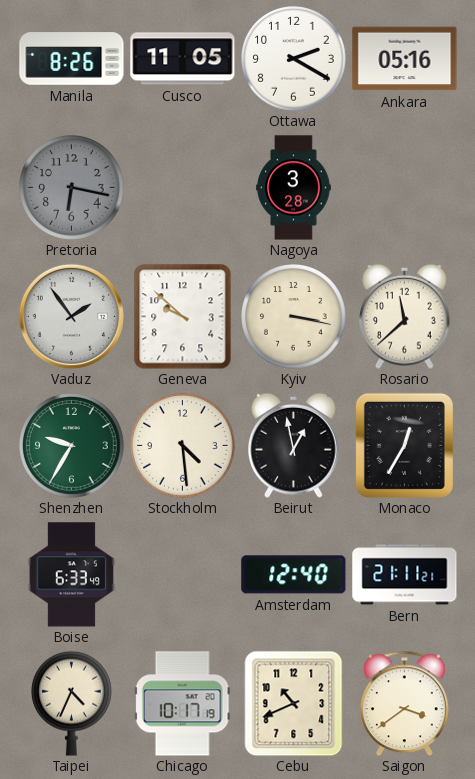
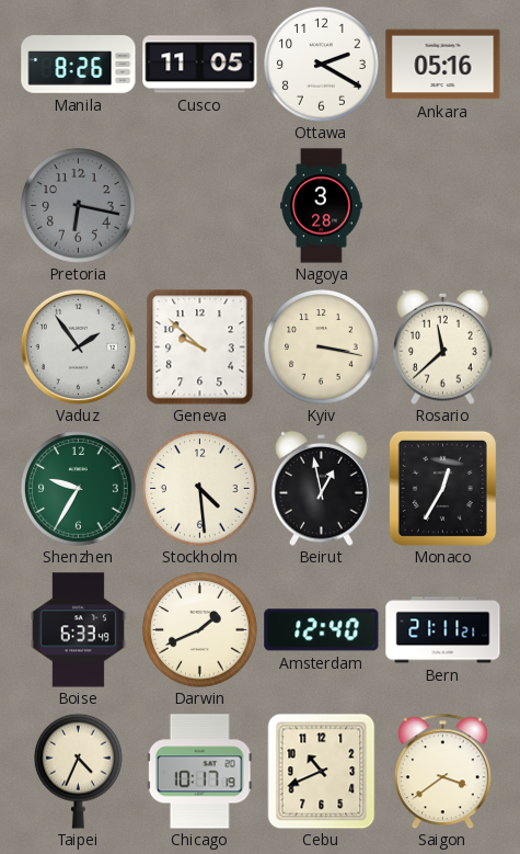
Darwin: none -> 1:41 (200, 630)
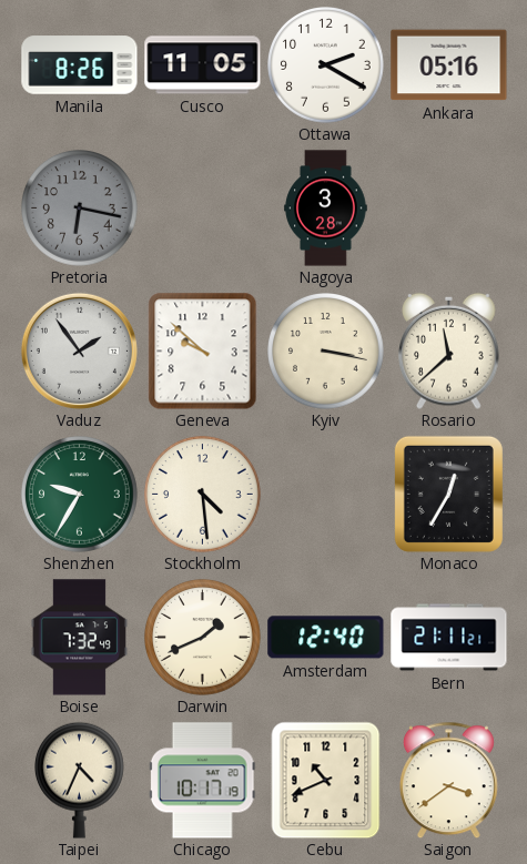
Beirut: 12:58 -> none (322, 488)
Boise: 6:33 -> 7:32 (79, 638)
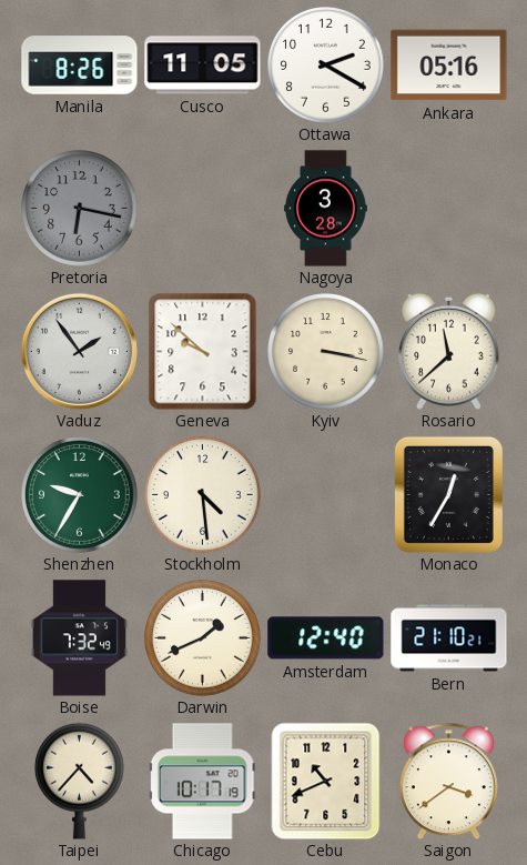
Bern: 21:11 -> 21:10 (449, 638)
Taipei: 4:34 -> 4:37 (80, 781)
